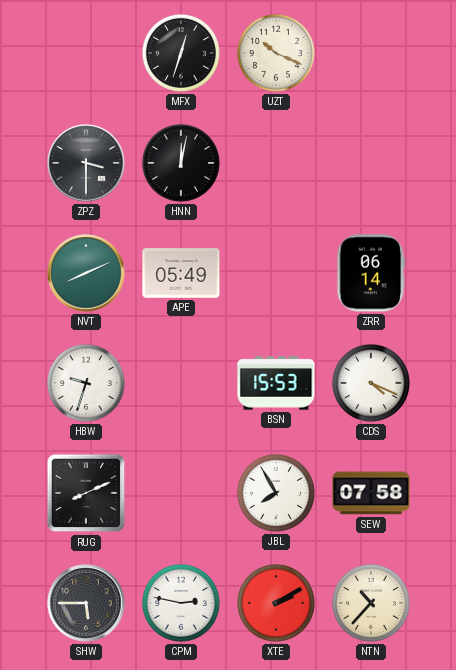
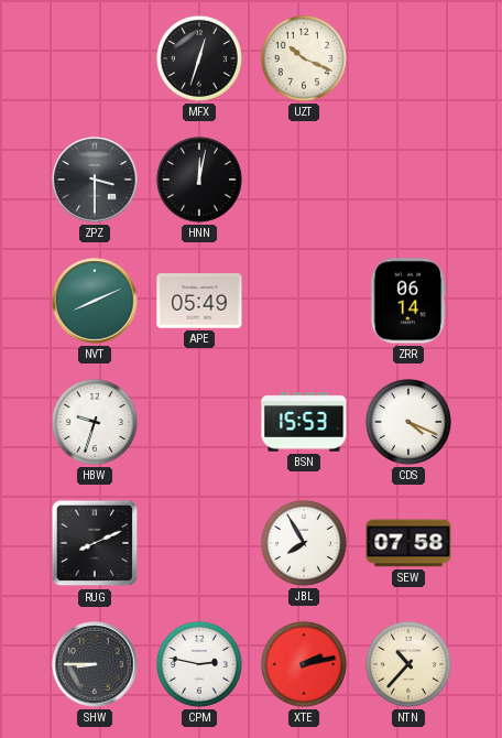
SHW: 5:45 -> 8:45 (95, 664)
XTE: 2:10 -> 2:13 (304, 664)
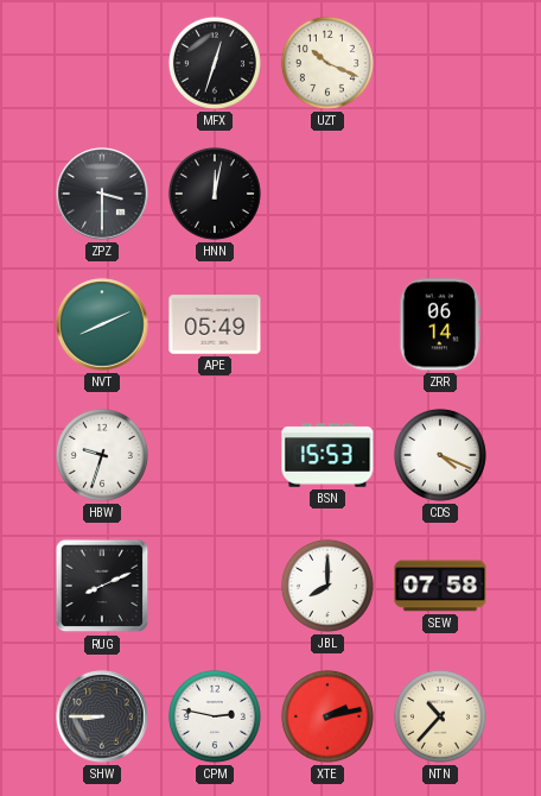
JBL: 7:55 -> 8:00 (327, 586)
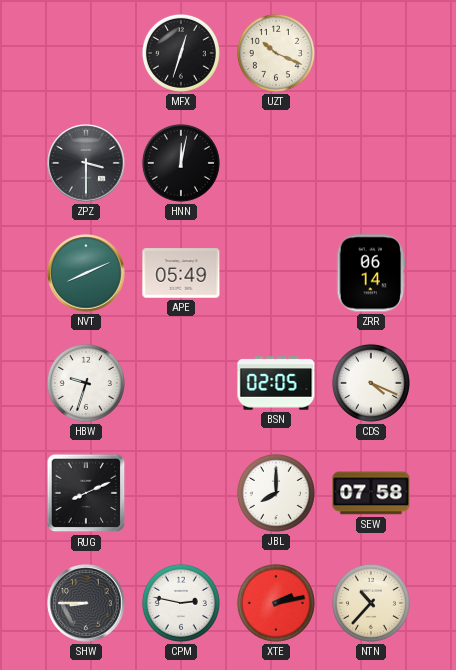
BSN: 15:53 -> 02:05 (276, 383)
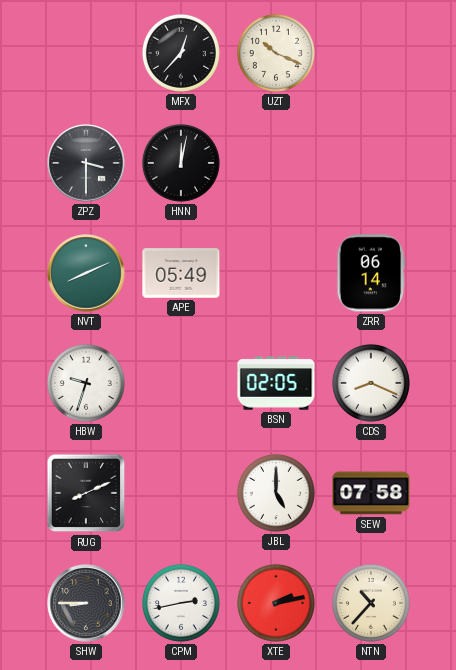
MFX: 12:33 -> 12:37 (181, 53)
CDS: 4:19 -> 8:19 (371, 383)
JBL: 8:00 -> 5:00 (276, 493)
CPM: 2:47 -> 2:43 (181, 603)
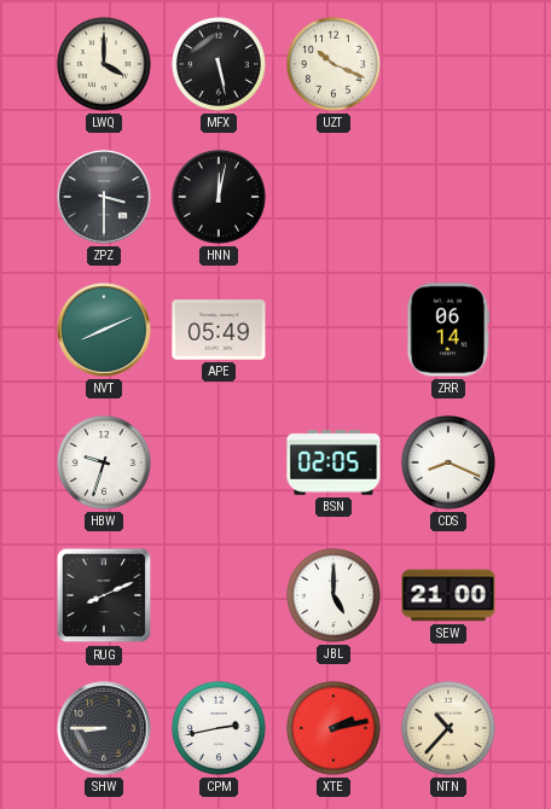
LWQ: none -> 4:00 (104, 64)
MFX: 12:37 -> 5:28 (219, 64)
SEW: 07:58 -> 21:00 (448, 595)
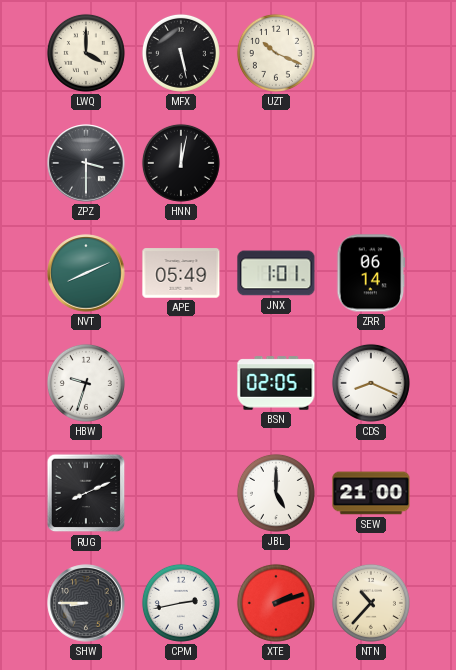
JNX: none -> 1:01 (276, 273)
XTE: 2:13 -> 2:12 (276, 603)
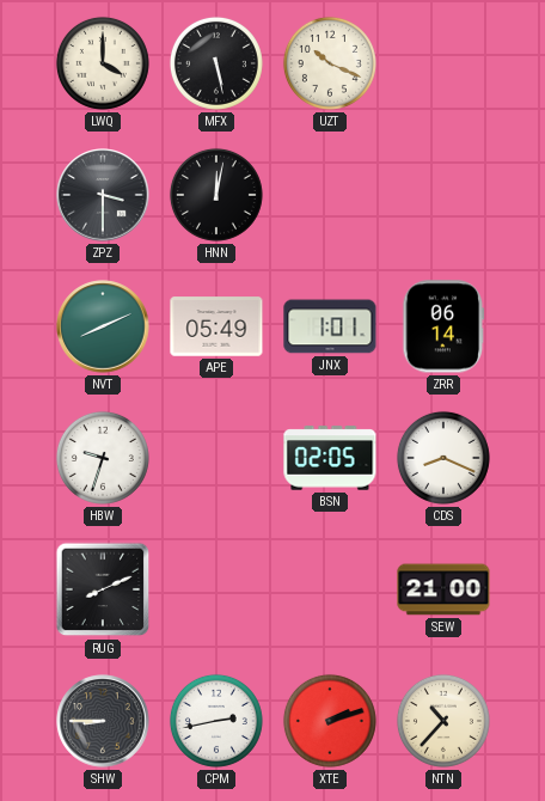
JBL: 5:00 -> none (276, 493)
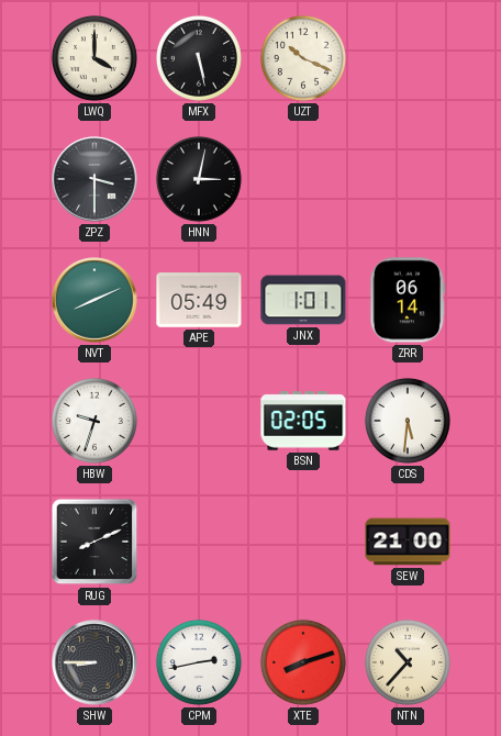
HNN: 12:02 -> 3:02 (199, 179)
CDS: 8:19 -> 5:31 (408, 421)
XTE: 2:12 -> 8:12 (303, 662)
